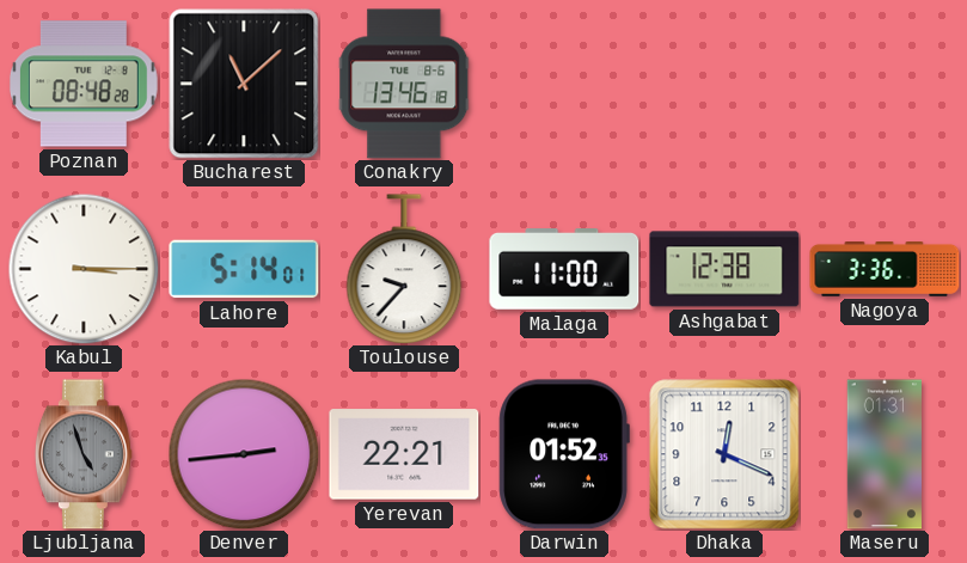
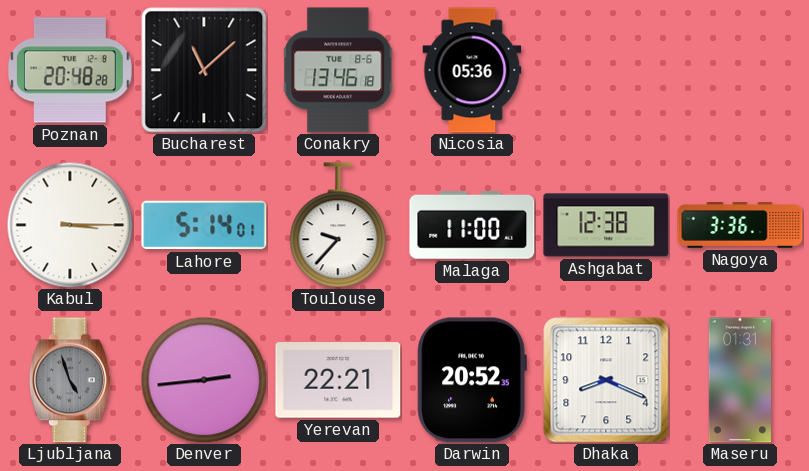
Poznan: 08:48 -> 20:48 (70, 70)
Nicosia: none -> 05:36 (472, 70)
Darwin: 01:52 -> 20:52 (472, 380)
Dhaka: 12:19 -> 8:19 (606, 380)
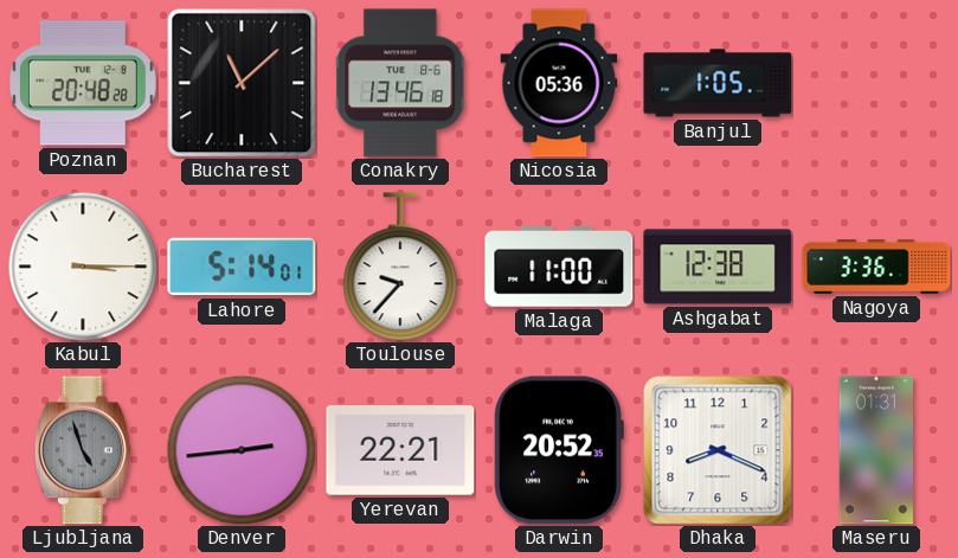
Banjul: none -> 1:05 (718, 83)
